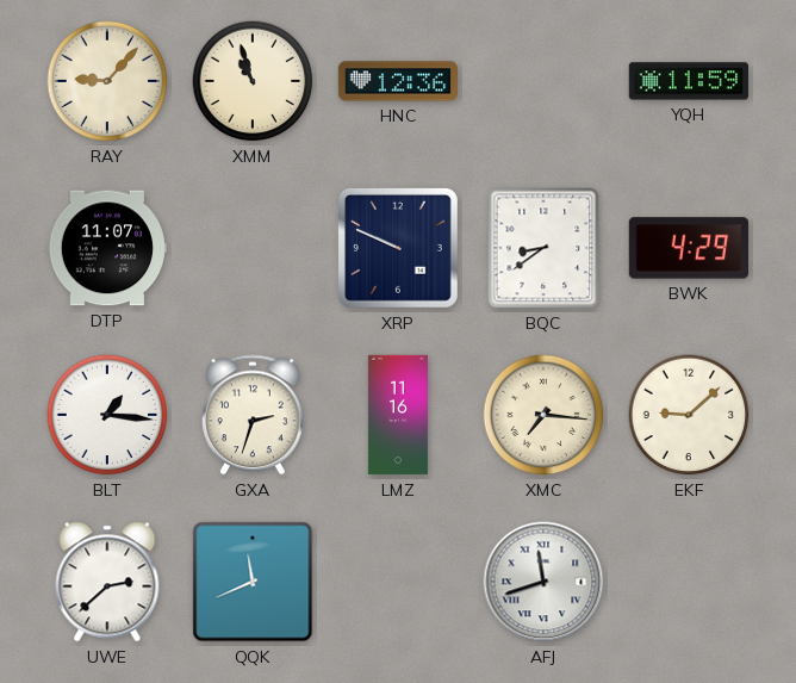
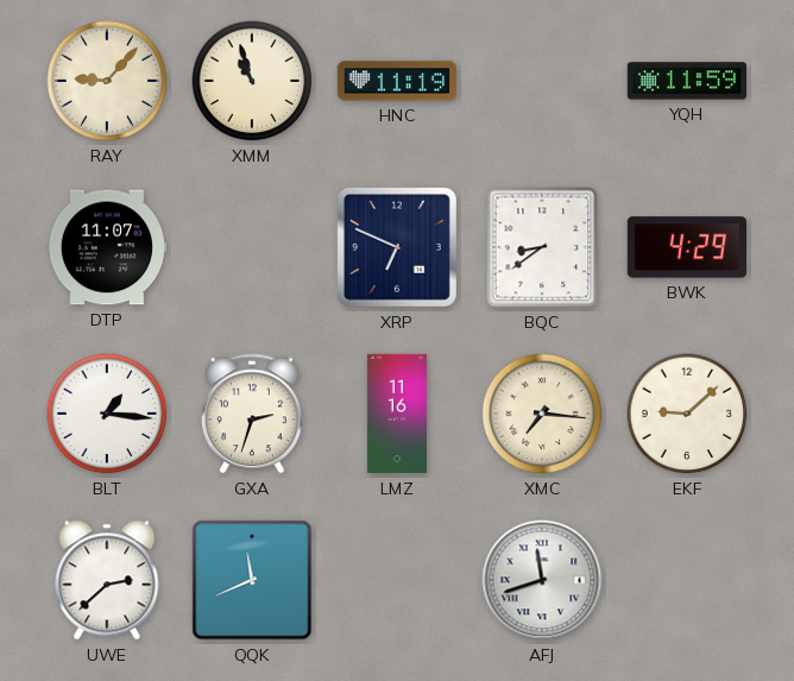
HNC: 12:36 -> 11:19 (396, 81)
XRP: 9:49 -> 6:49 (397, 247)
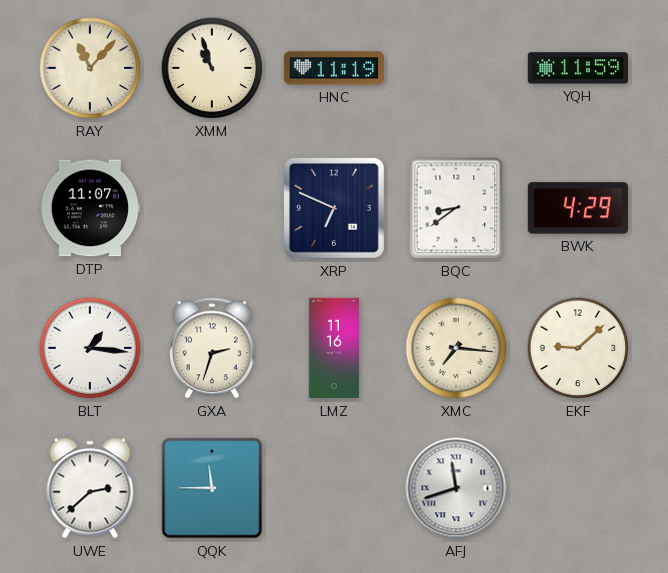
RAY: 9:07 -> 11:07 (90, 68)
QQK: 11:41 -> 11:45 (212, 488)
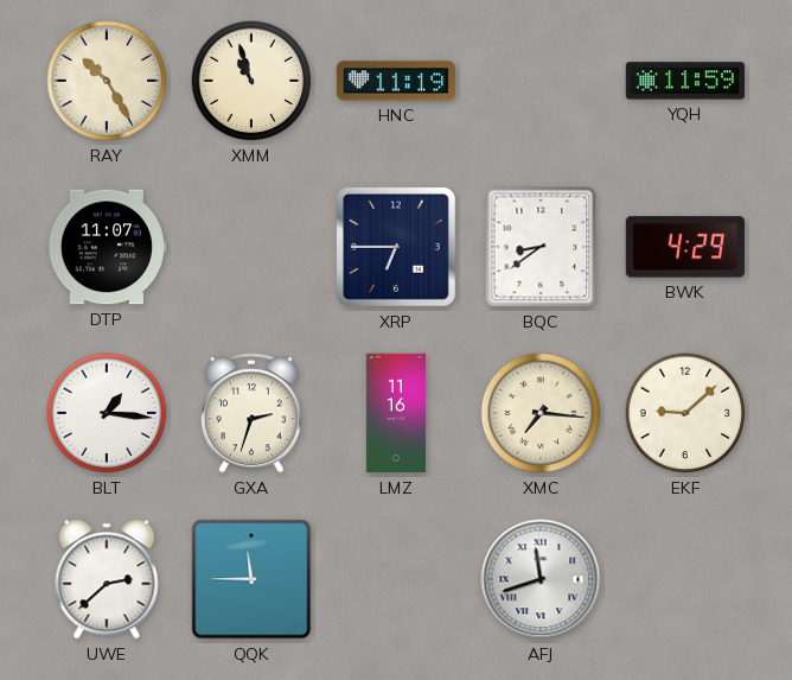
RAY: 11:07 -> 10:25 (107, 81)
XRP: 6:49 -> 6:45 (396, 247)
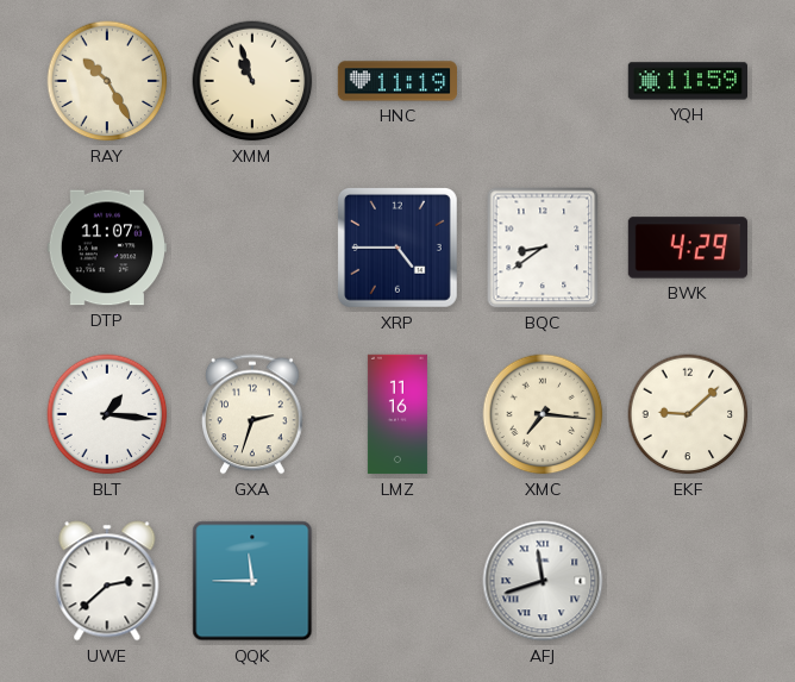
XRP: 6:45 -> 4:45 (397, 248)
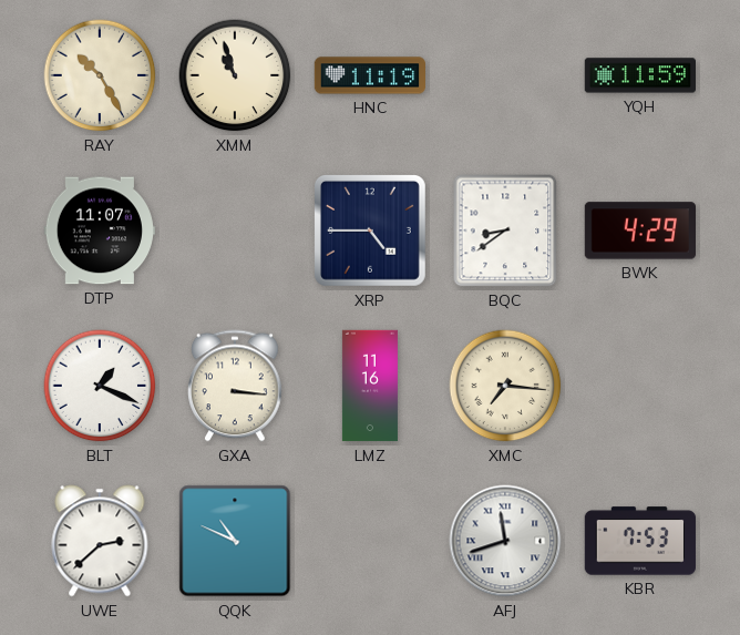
BLT: 1:16 -> 1:19 (100, 386)
GXA: 2:33 -> 3:16 (236, 386)
EKF: 9:08 -> none (688, 414)
QQK: 11:45 -> 10:49 (235, 541)
KBR: none -> 7:53 (640, 541)
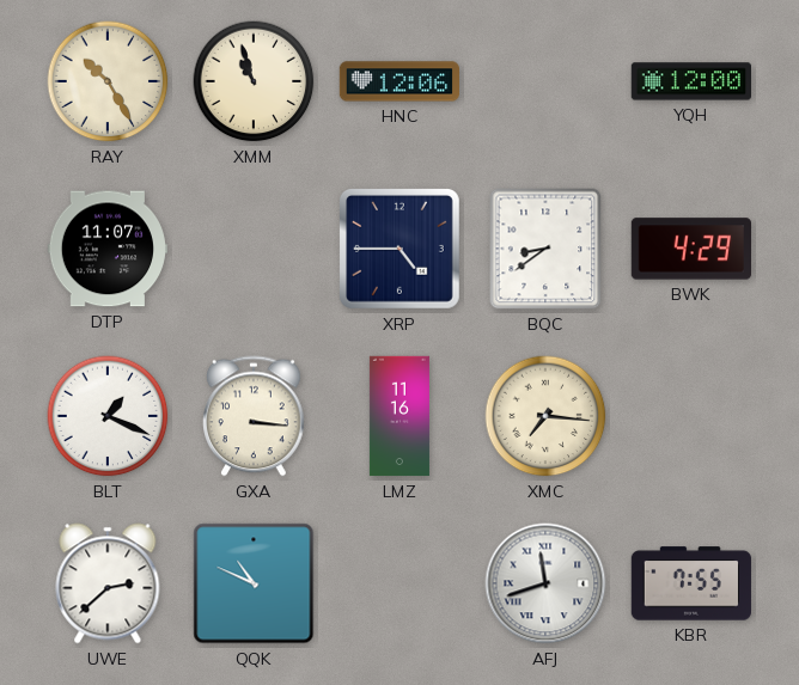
HNC: 11:19 -> 12:06 (398, 81)
YQH: 11:59 -> 12:00 (690, 81)
KBR: 7:53 -> 7:55 (691, 583)
